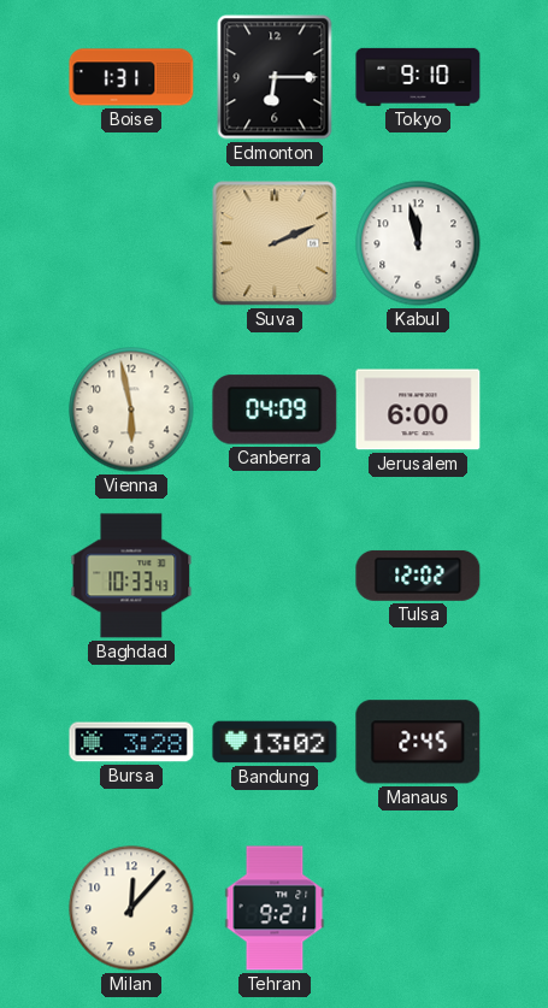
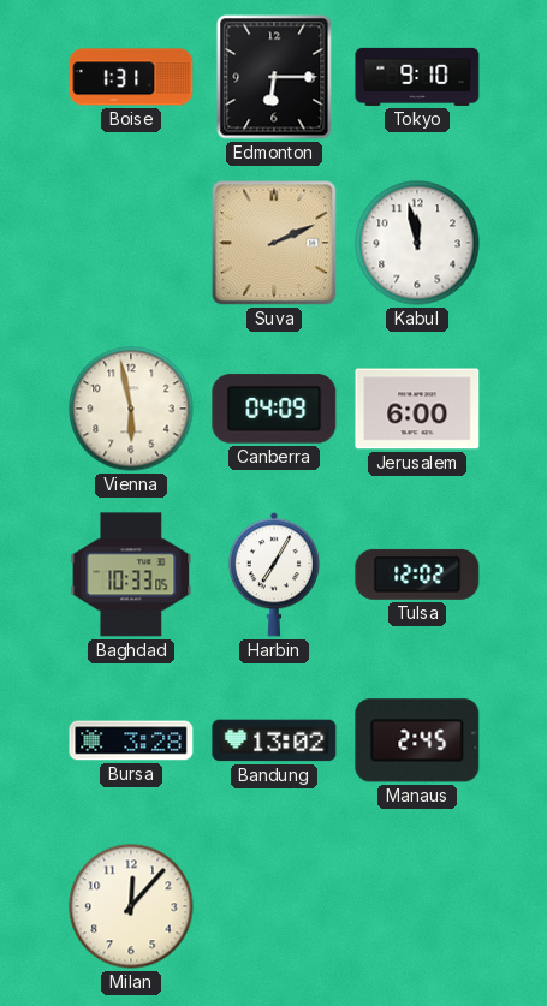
Baghdad: 10:33:43 -> 10:33:05 (131, 575)
Harbin: none -> 7:05 (274, 575)
Tehran: 9:21 -> none (275, 908)
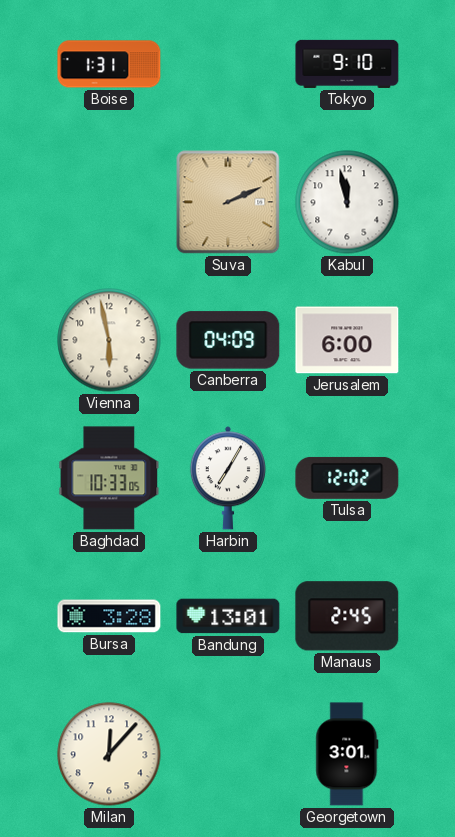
Edmonton: 6:15 -> none (274, 77)
Bandung: 13:02 -> 13:01 (228, 616)
Georgetown: none -> 3:01 (347, 754)
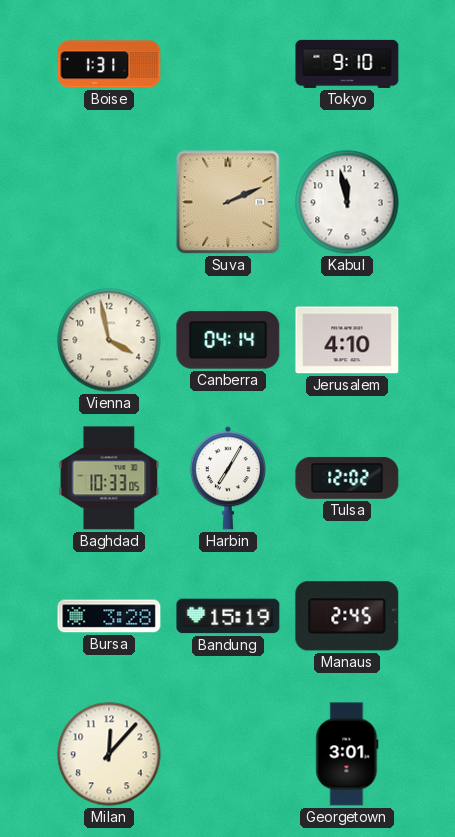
Vienna: 5:58 -> 3:58 (109, 340)
Canberra: 04:09 -> 04:14 (228, 340)
Jerusalem: 6:00 -> 4:10 (347, 340)
Bandung: 13:01 -> 15:19 (228, 616)
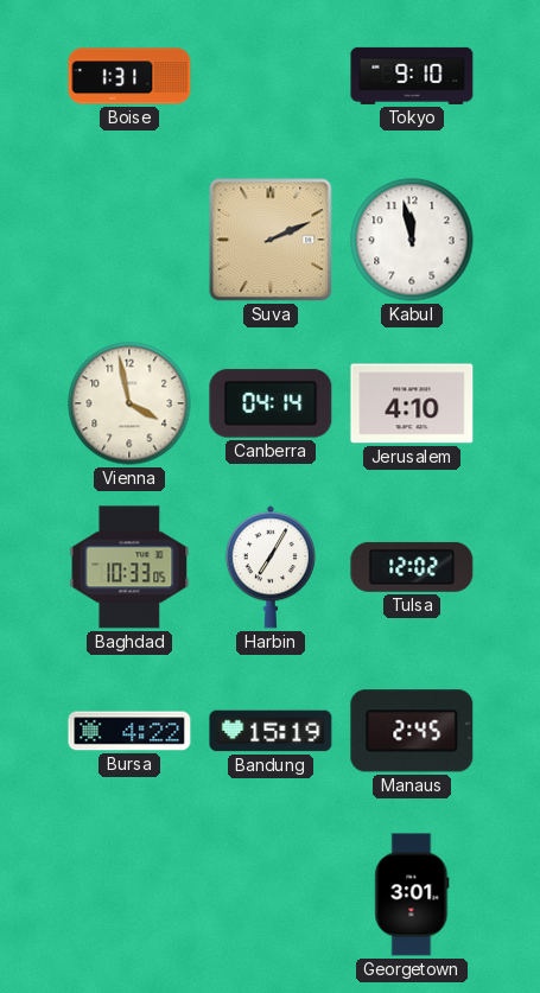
Bursa: 3:28 -> 4:22 (129, 731)
Milan: 12:07 -> none (109, 754)
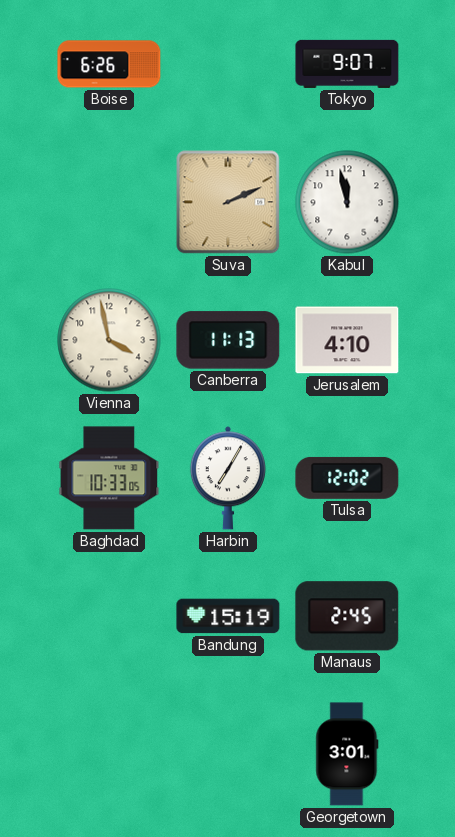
Boise: 1:31 -> 6:26 (109, 64)
Tokyo: 9:10 -> 9:07 (347, 64)
Canberra: 04:14 -> 11:13 (228, 340)
Bursa: 4:22 -> none (129, 731)
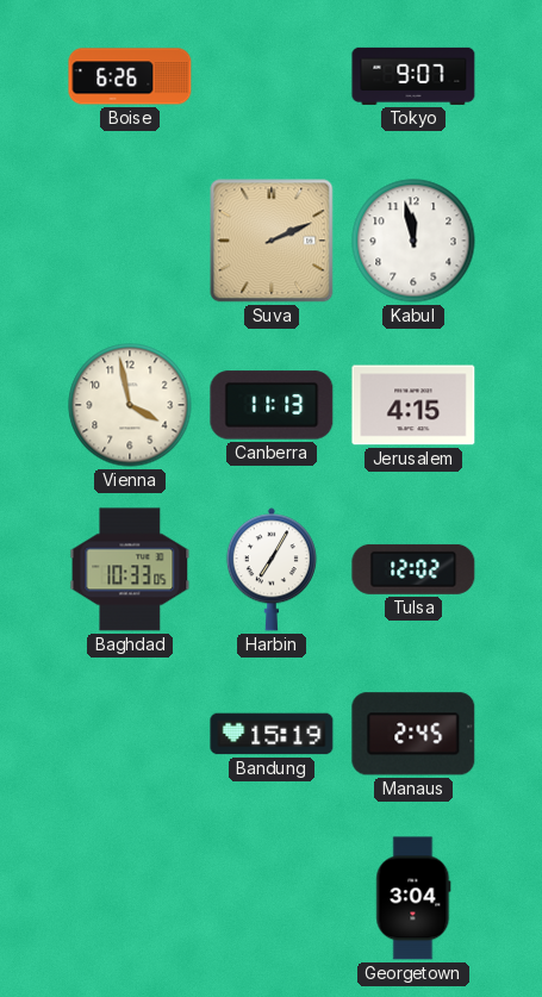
Jerusalem: 4:10 -> 4:15 (413, 405)
Georgetown: 3:01 -> 3:04 (413, 898)
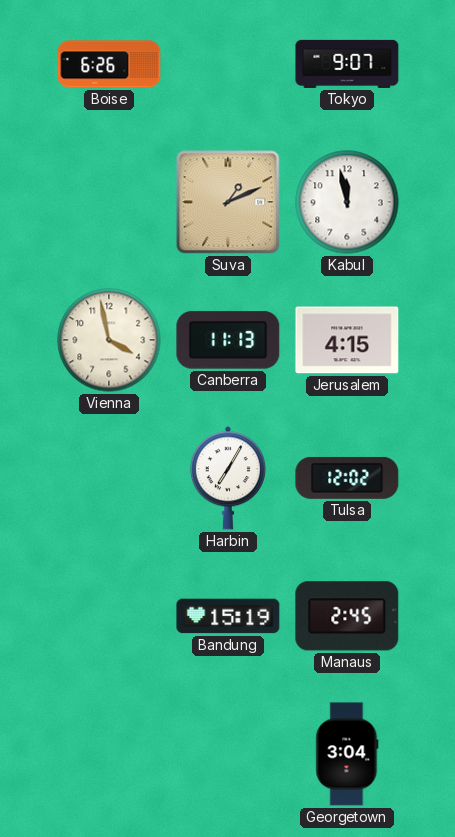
Suva: 2:11 -> 1:11 (228, 202)
Baghdad: 10:33 -> none (130, 569)
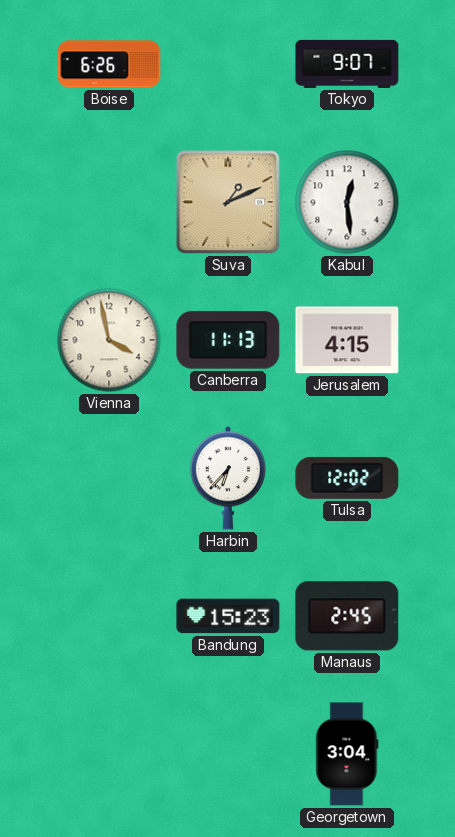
Kabul: 11:58 -> 12:29 (347, 202)
Harbin: 7:05 -> 6:37 (228, 478)
Bandung: 15:19 -> 15:23 (228, 616)
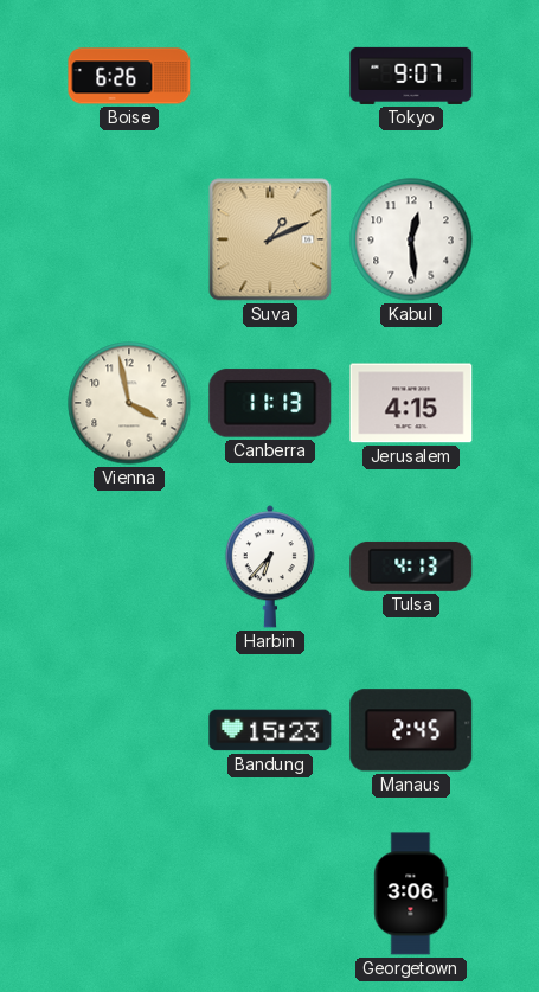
Tulsa: 12:02 -> 4:13 (411, 567)
Georgetown: 3:04 -> 3:06 (411, 894)
